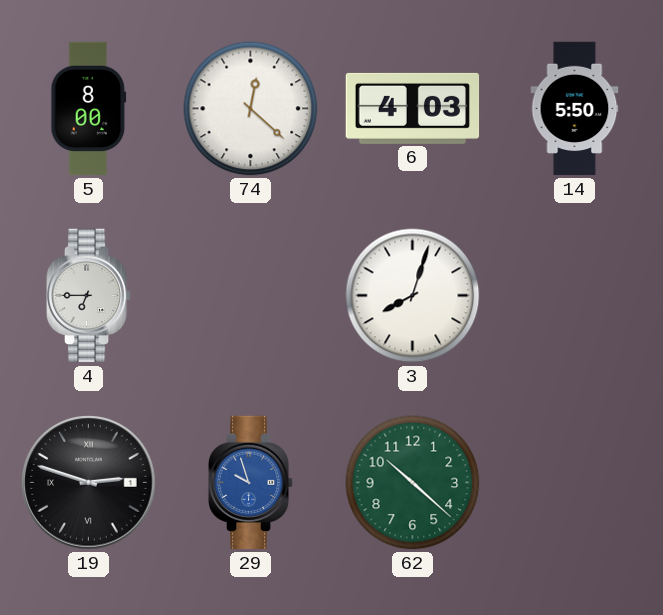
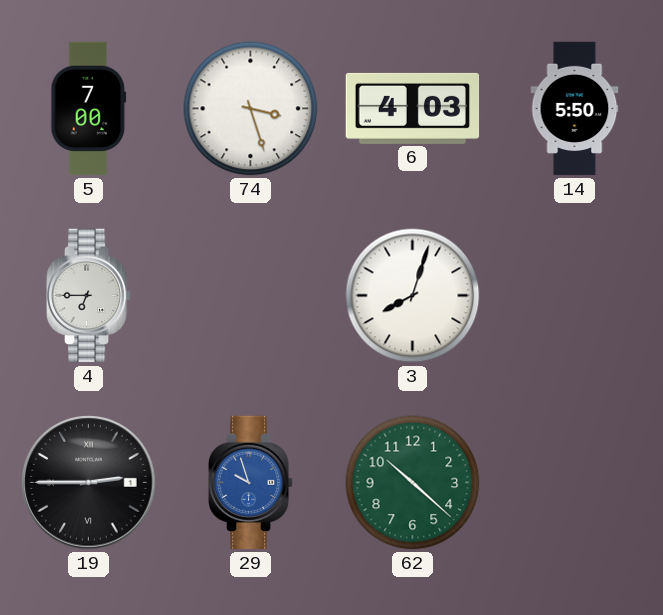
5: 8:00 -> 7:00 (89, 109)
74: 12:22 -> 3:27 (251, 109)
19: 2:48 -> 2:45 (89, 483)
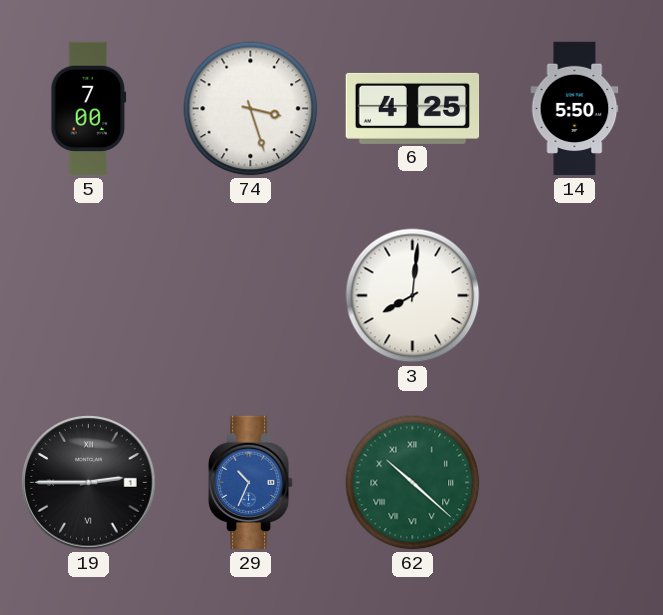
6: 4:03 -> 4:25 (413, 108)
4: 6:45 -> none (89, 296)
3: 8:03 -> 8:01 (413, 296)
29: 9:57 -> 10:34 (251, 483)
62 numerals: Arabic -> Roman (413, 483)
